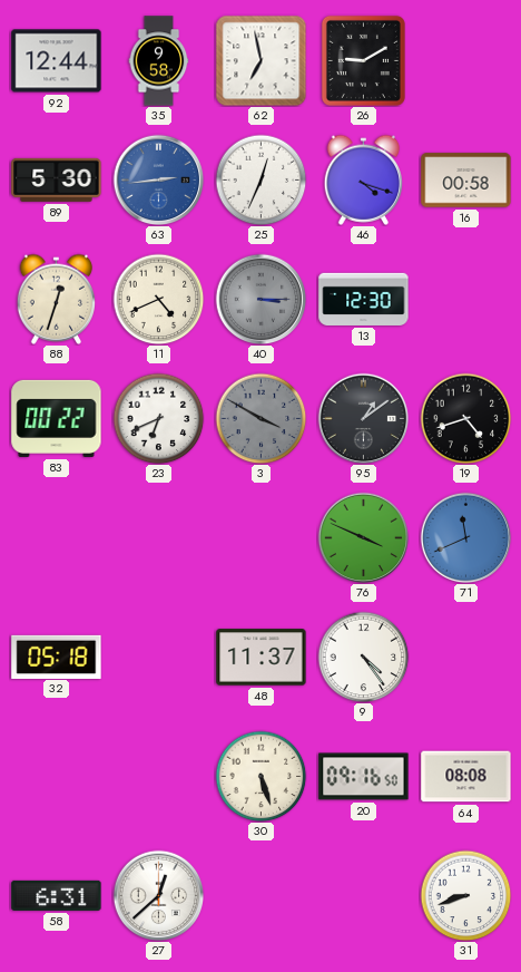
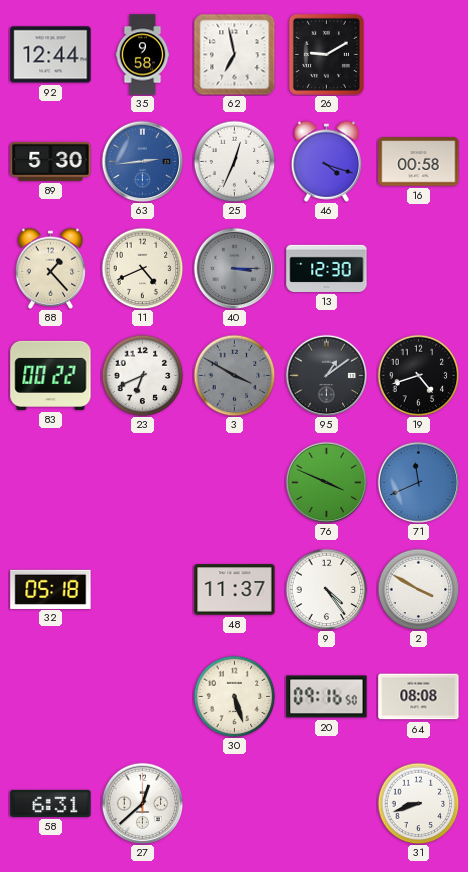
88: 12:33 -> 1:23 (51, 268)
2: none -> 3:50 (418, 589)
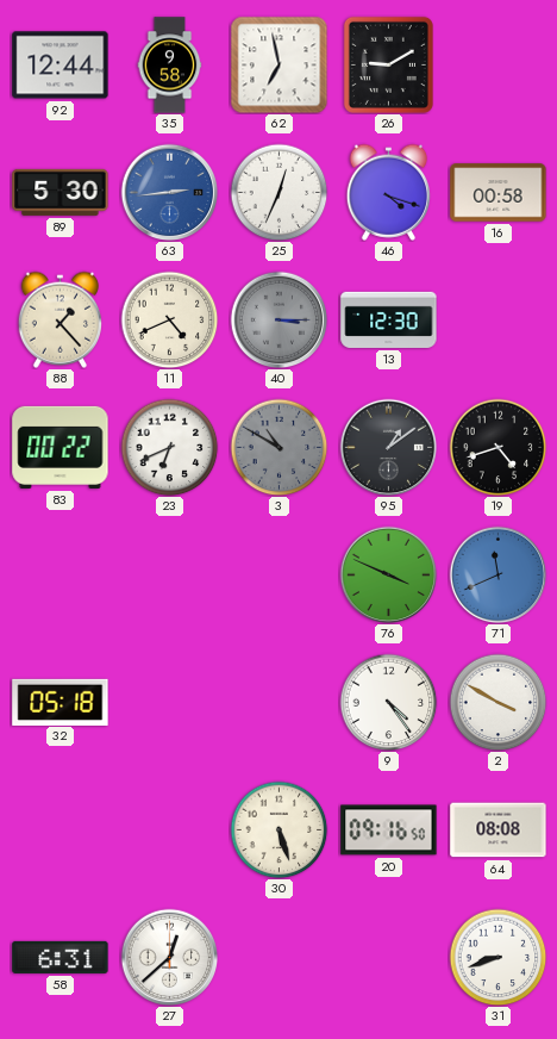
3: 3:50 -> 10:50 (278, 447)
48: 11:37 -> none (235, 590)
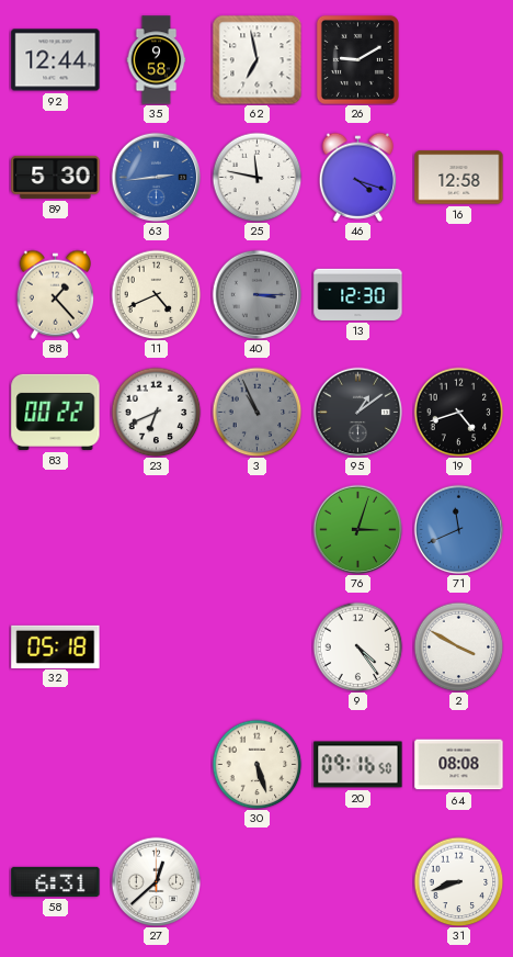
25: 12:34 -> 11:47 (256, 177)
16: 00:58 -> 12:58 (459, 178)
3: 10:50 -> 10:56 (256, 412)
76: 3:49 -> 3:03 (357, 529)
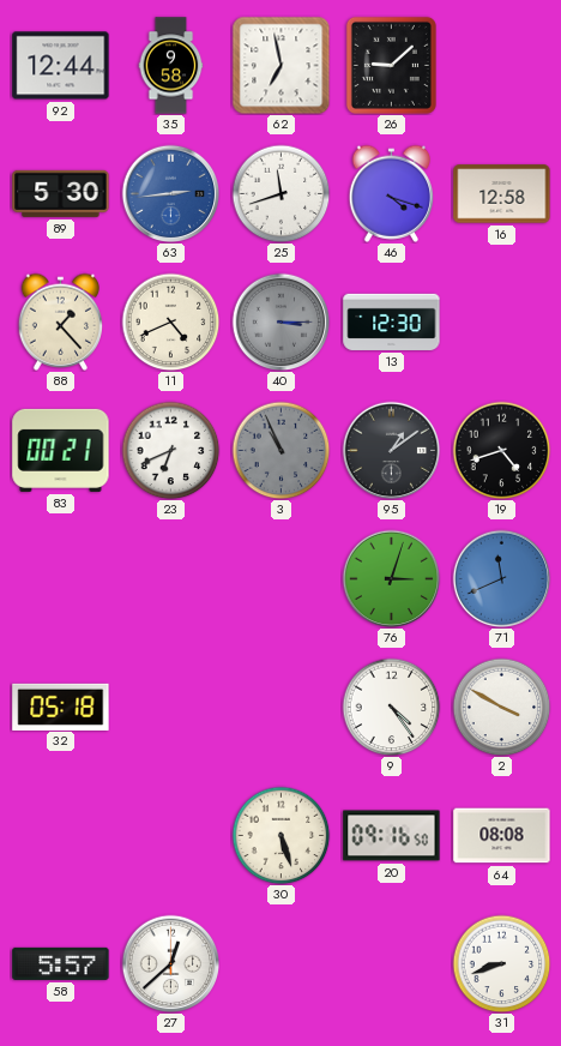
26: 9:10 -> 9:08 (391, 65)
25: 11:47 -> 11:42 (280, 193)
83: 00:22 -> 00:21 (61, 450)
58: 6:31 -> 5:57 (61, 963)
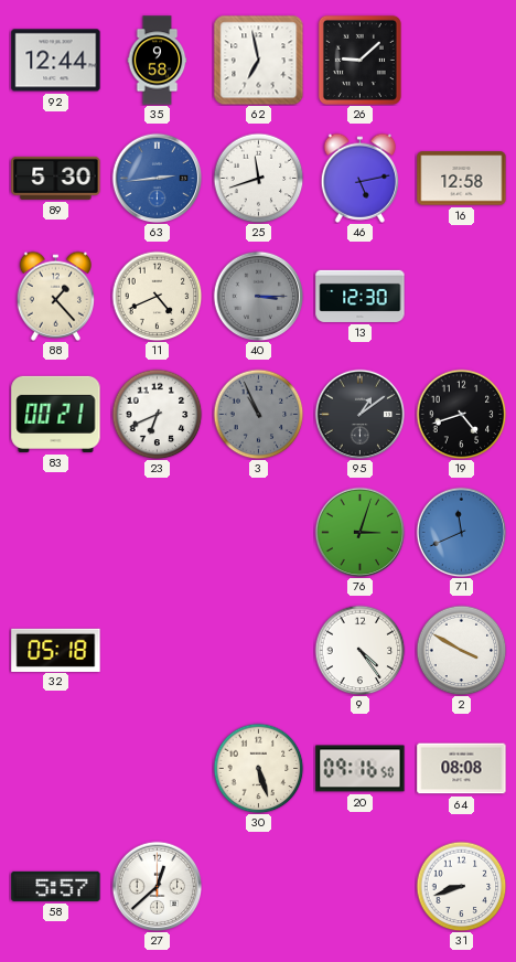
46: 4:18 -> 5:13 (361, 178)
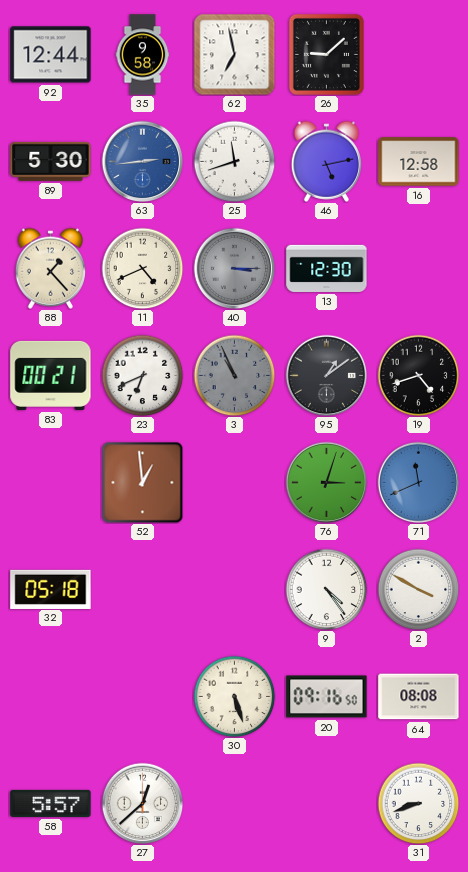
52: none -> 12:59 (142, 482)
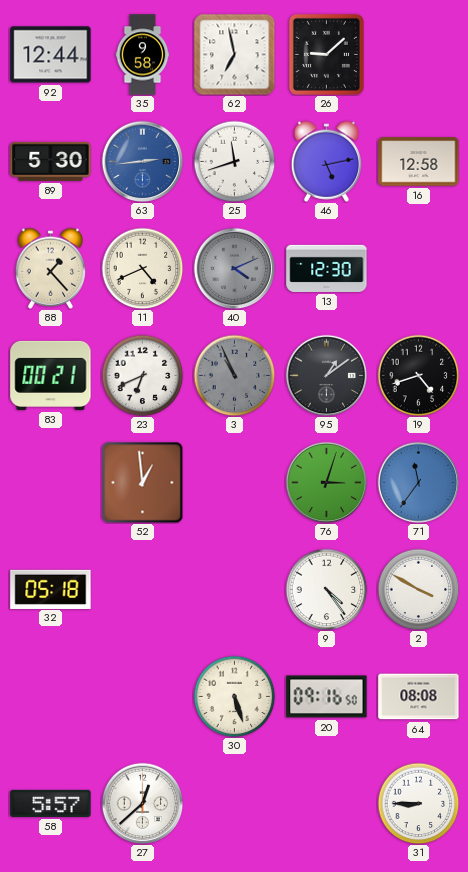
40: 3:15 -> 4:11 (234, 268)
71: 11:41 -> 11:36 (418, 482)
31: 8:42 -> 8:45 (418, 803)
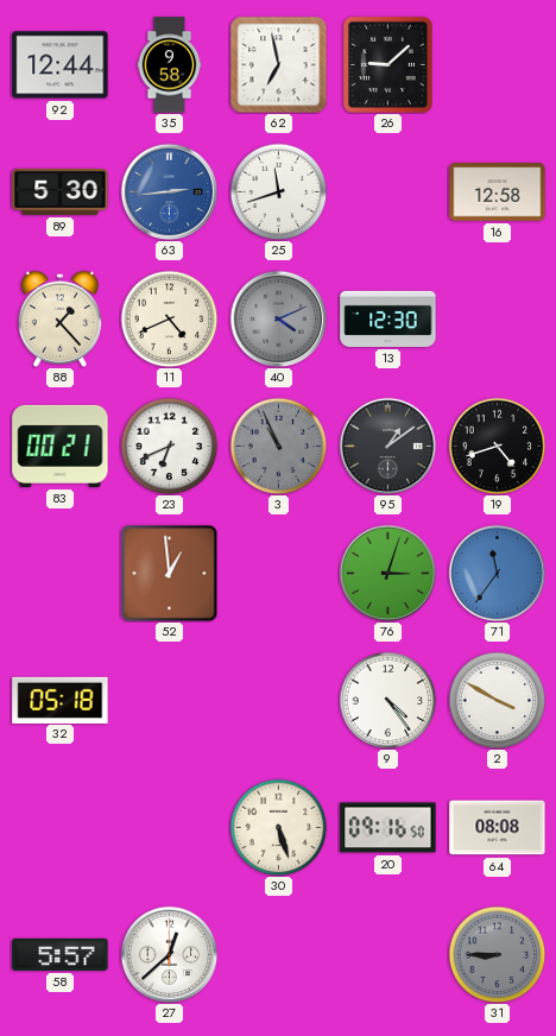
46: 5:13 -> none (327, 161)
31 dial: white -> grey (497, 954)
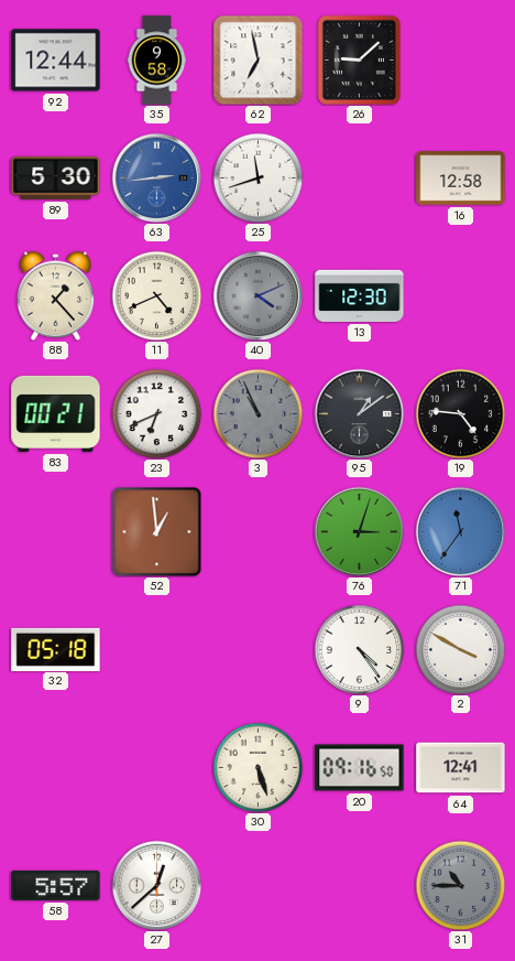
19: 4:42 -> 4:46 (460, 413)
64: 08:08 -> 12:41 (461, 768)
31: 8:45 -> 10:45 (460, 885)
